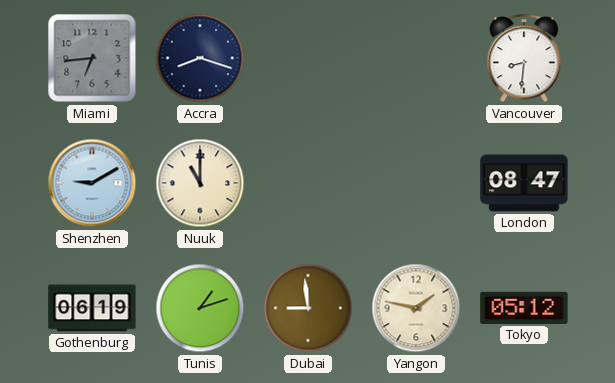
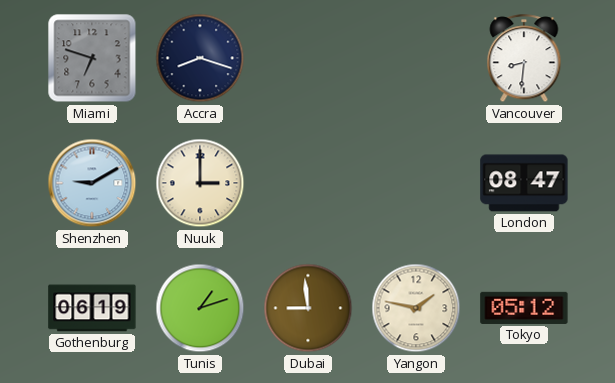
Miami: 6:44 -> 6:48 (92, 58)
Nuuk: 11:00 -> 3:00 (200, 183)
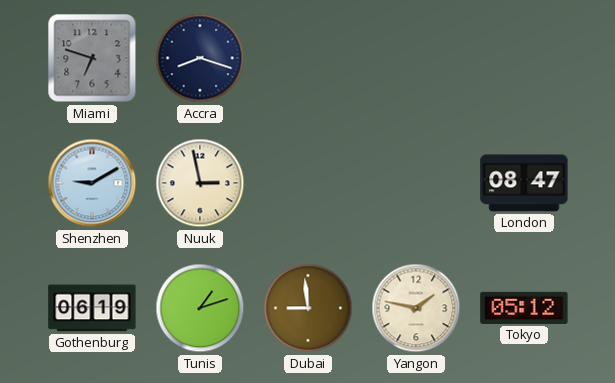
Vancouver: 8:31 -> none (524, 59)
Nuuk: 3:00 -> 2:58 (200, 183)
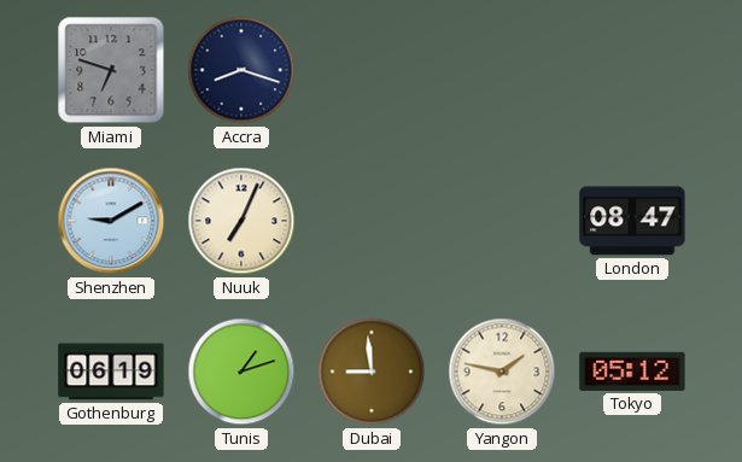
Nuuk: 2:58 -> 7:04 (241, 221)
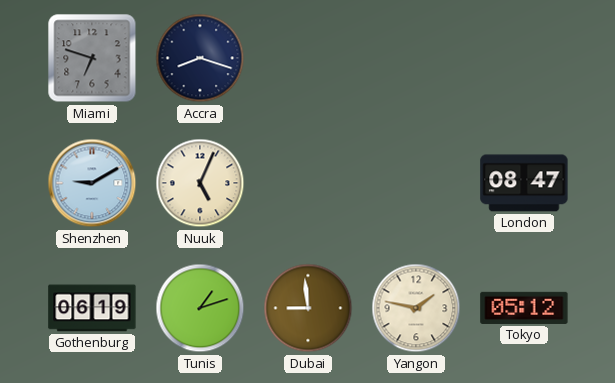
Nuuk: 7:04 -> 5:04 (200, 183)
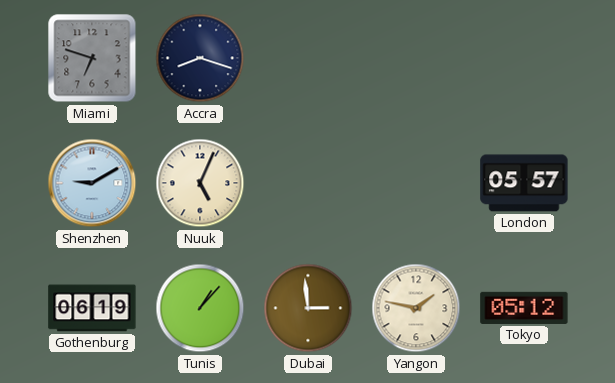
London: 08:47 -> 05:57 (524, 183)
Tunis: 1:12 -> 1:07 (200, 308)
Dubai: 8:59 -> 2:59 (308, 308)
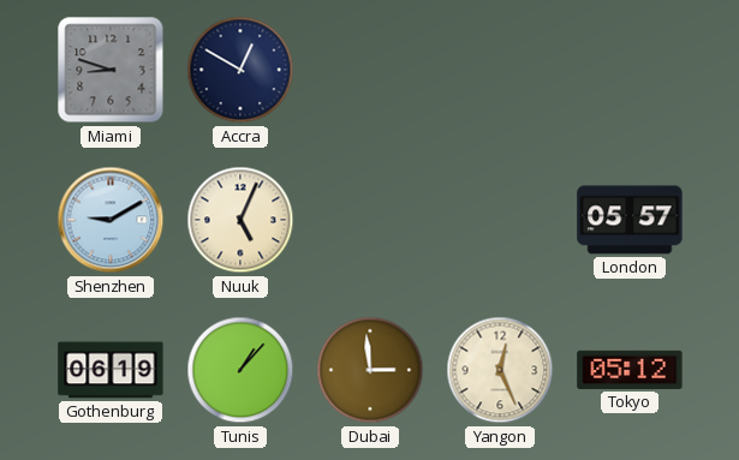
Miami: 6:48 -> 8:48 (111, 70)
Accra: 8:18 -> 12:50 (240, 70)
Yangon: 1:47 -> 12:26 (500, 370)
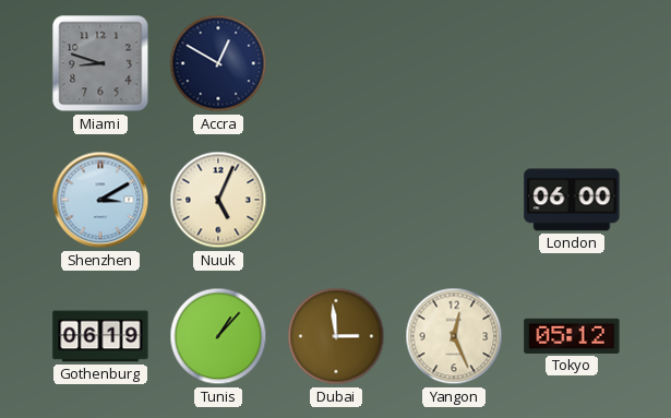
Shenzhen: 9:10 -> 3:10 (100, 200)
London: 05:57 -> 06:00 (572, 200)
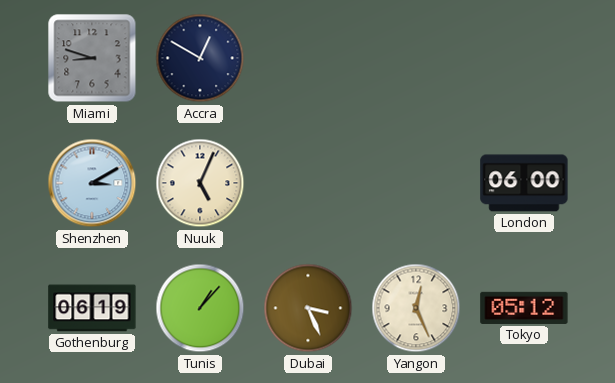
Dubai: 2:59 -> 3:26 (308, 308)
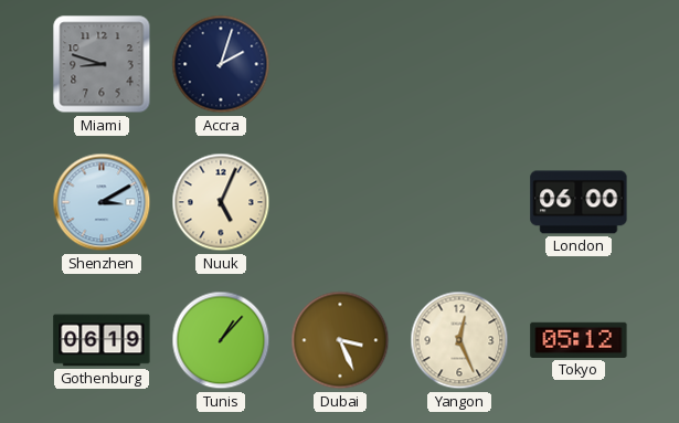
Accra: 12:50 -> 2:03 (221, 64)
